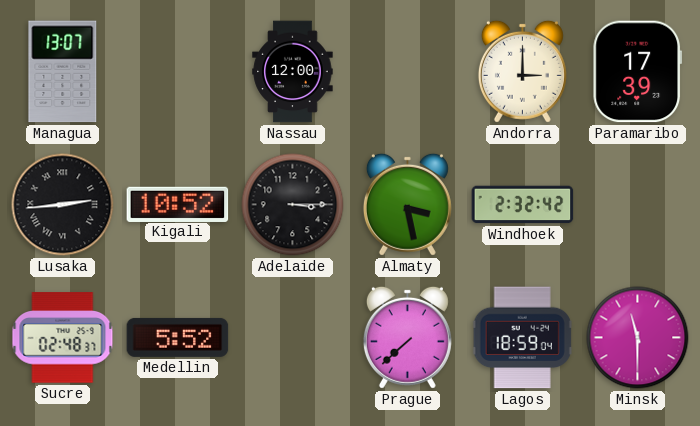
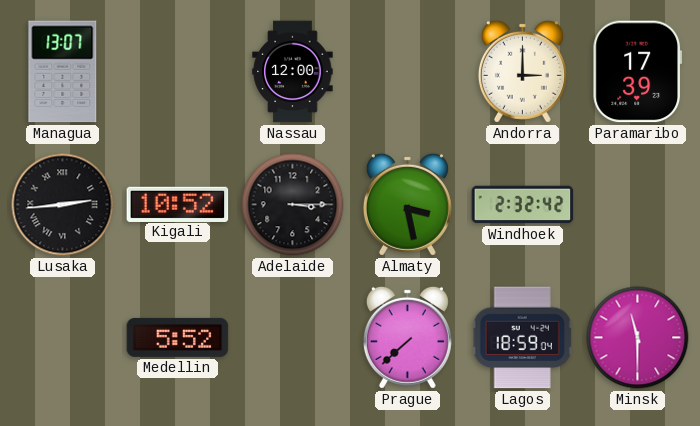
Sucre: 02:48 -> none (63, 338)
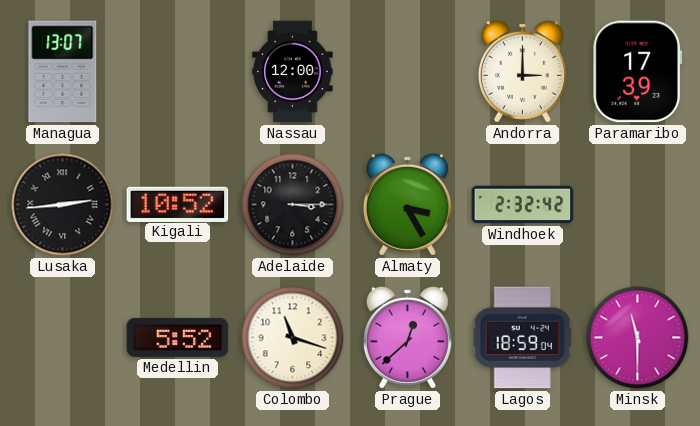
Almaty: 3:28 -> 3:25 (407, 204)
Colombo: none -> 11:18 (293, 338)
Prague: 7:38 -> 12:38 (407, 337)
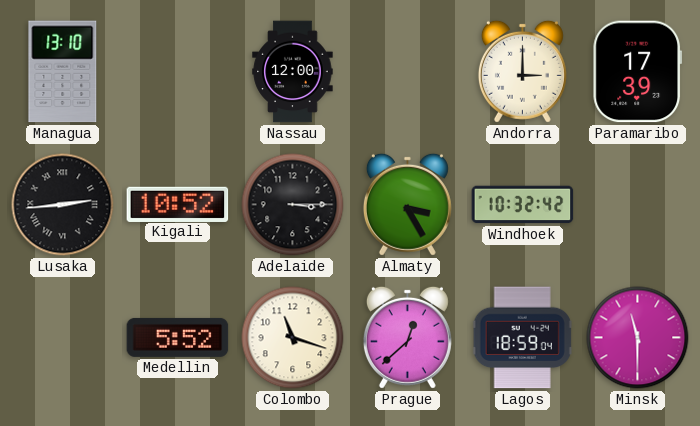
Managua: 13:07 -> 13:10 (63, 72)
Windhoek: 2:32 -> 10:32 (523, 205)
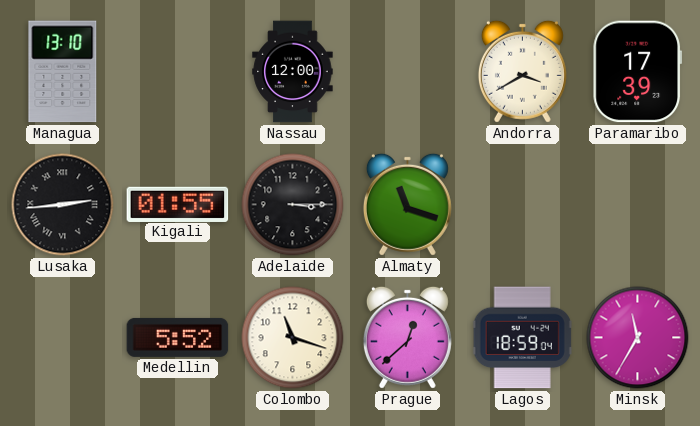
Andorra: 3:00 -> 3:40 (522, 71)
Kigali: 10:52 -> 01:55 (178, 204)
Almaty: 3:25 -> 11:18 (407, 204)
Windhoek: 10:32 -> none (523, 205)
Minsk: 11:30 -> 11:35 (638, 338)
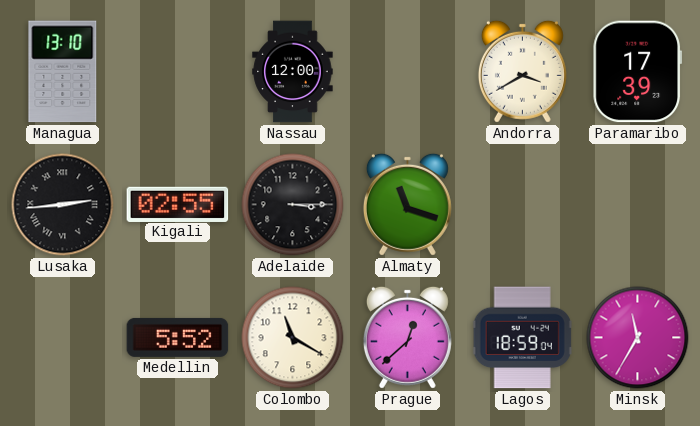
Kigali: 01:55 -> 02:55 (178, 204)
Colombo: 11:18 -> 11:20 (293, 338)
